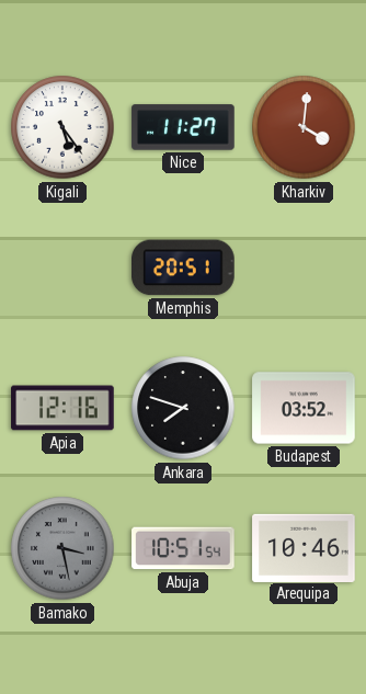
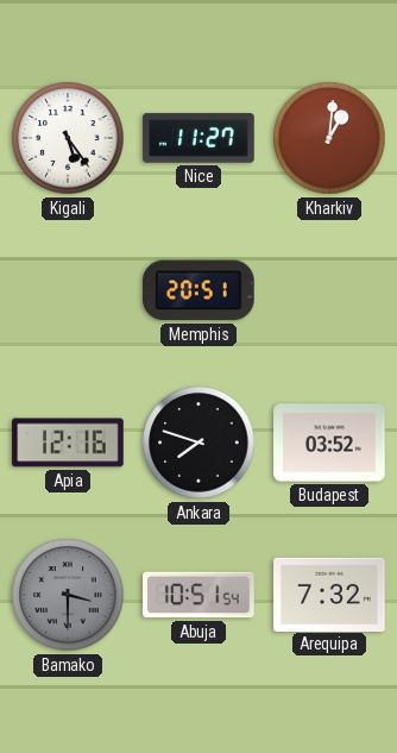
Kharkiv: 4:01 -> 1:01 (329, 138)
Bamako: 3:28 -> 3:30 (68, 595)
Arequipa: 10:46 -> 7:32 (329, 594)
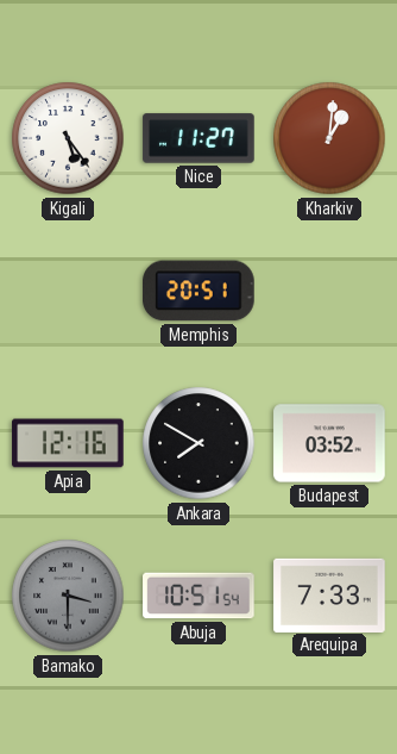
Ankara: 7:48 -> 7:50 (198, 443)
Arequipa: 7:32 -> 7:33 (329, 594)
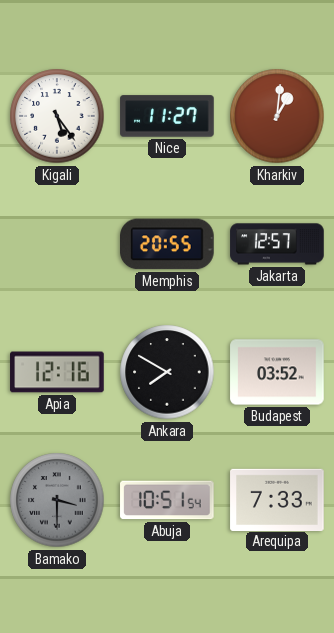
Memphis: 20:51 -> 20:55 (168, 244)
Jakarta: none -> 12:57 (277, 244)
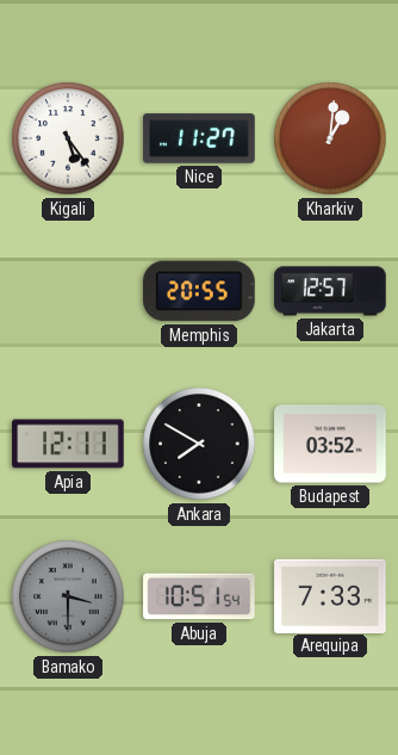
Apia: 12:16 -> 12:11 (68, 444)
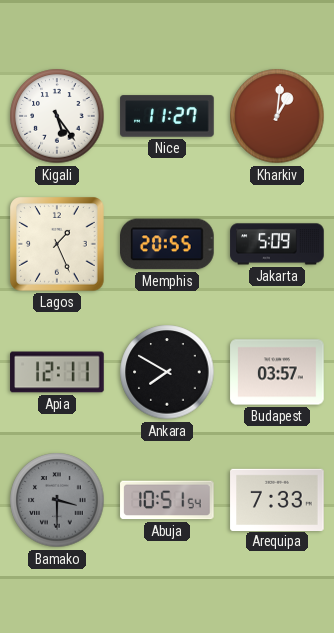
Lagos: none -> 1:26 (58, 245)
Jakarta: 12:57 -> 5:09 (277, 244)
Budapest: 03:52 -> 03:57 (277, 372)
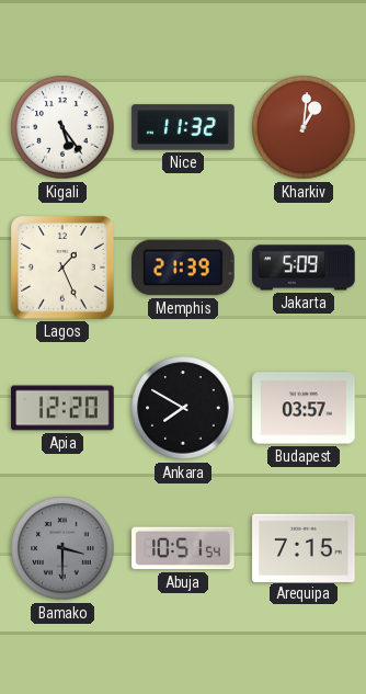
Nice: 11:27 -> 11:32 (183, 127)
Memphis: 20:55 -> 21:39 (184, 268)
Apia: 12:11 -> 12:20 (62, 408)
Arequipa: 7:33 -> 7:15 (304, 547)
